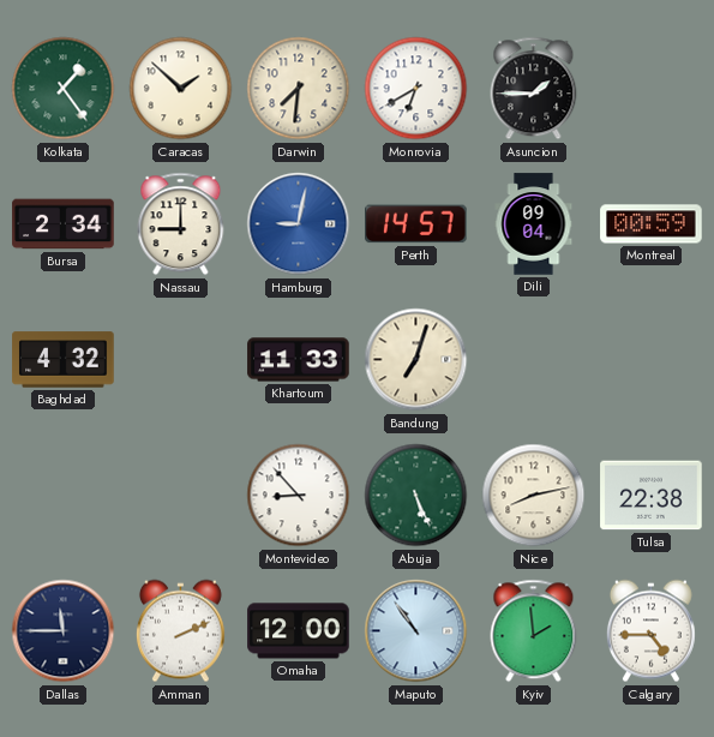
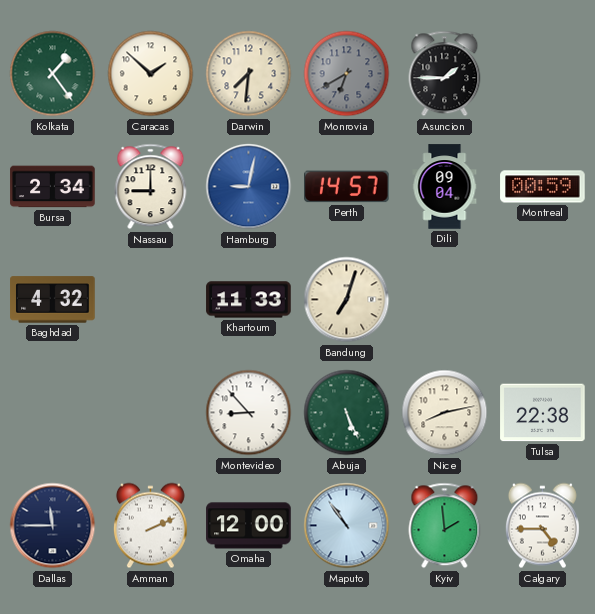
Monrovia dial: white -> grey (347, 74)
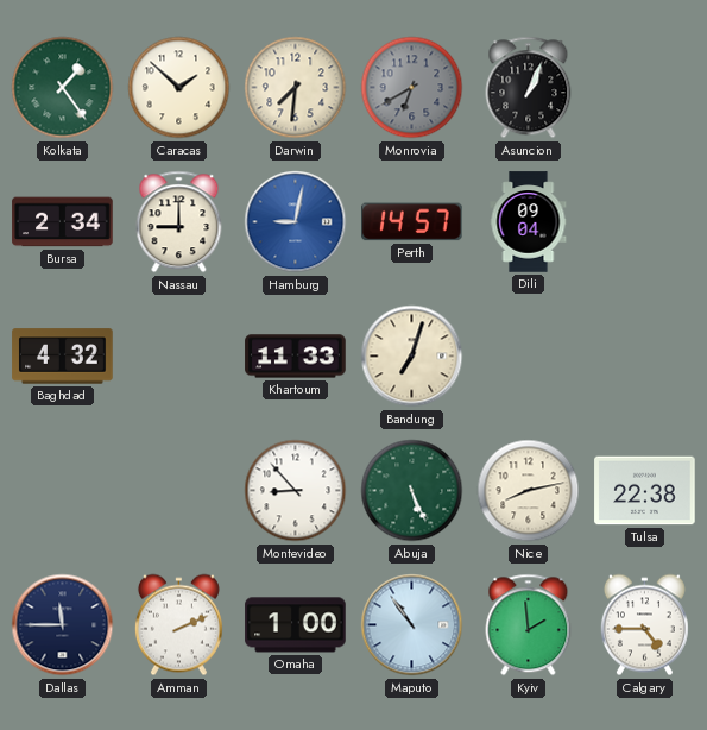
Asuncion: 1:45 -> 1:04 (529, 88)
Montreal: 00:59 -> none (543, 187)
Omaha: 12:00 -> 1:00 (296, 625)
